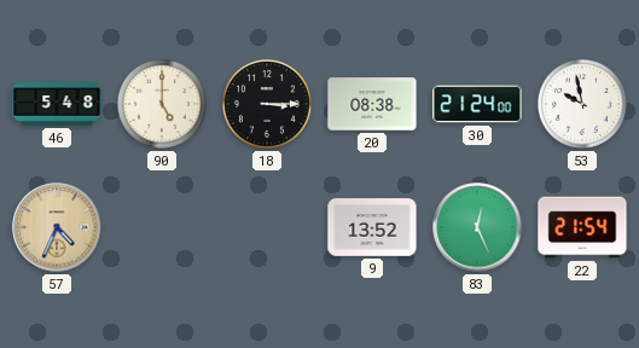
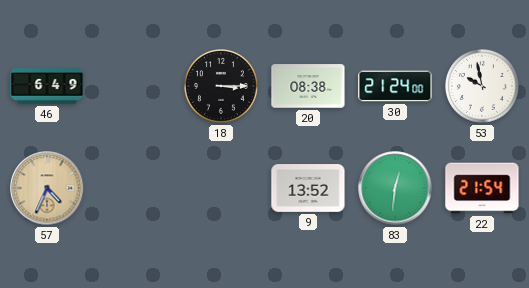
46: 5:48 -> 6:49 (47, 86)
90: 5:00 -> none (163, 105)
83: 12:26 -> 12:31 (395, 188)
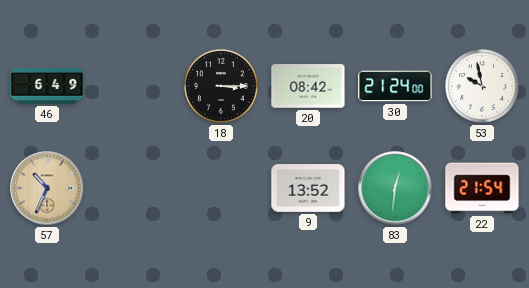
20: 08:38 -> 08:42 (308, 86)
57: 4:34 -> 10:34 (47, 188)
